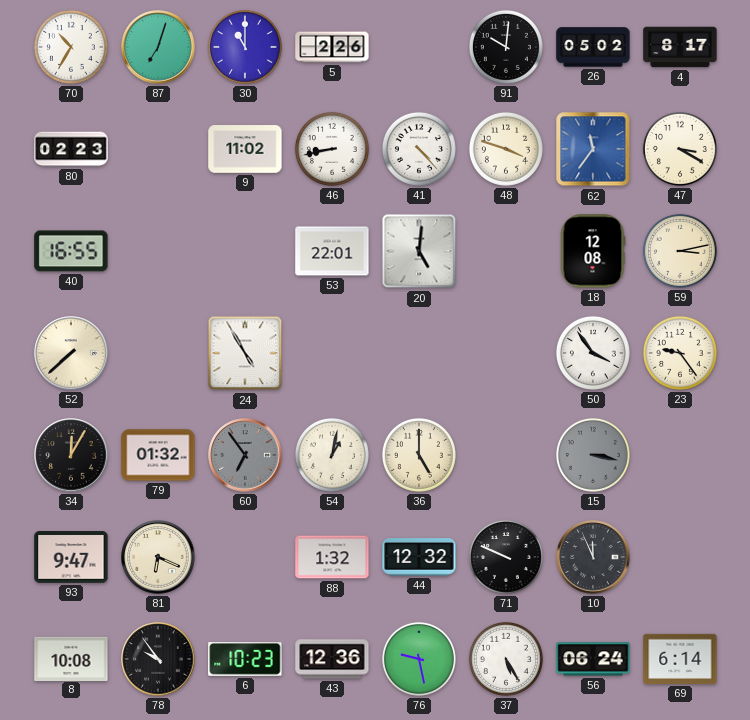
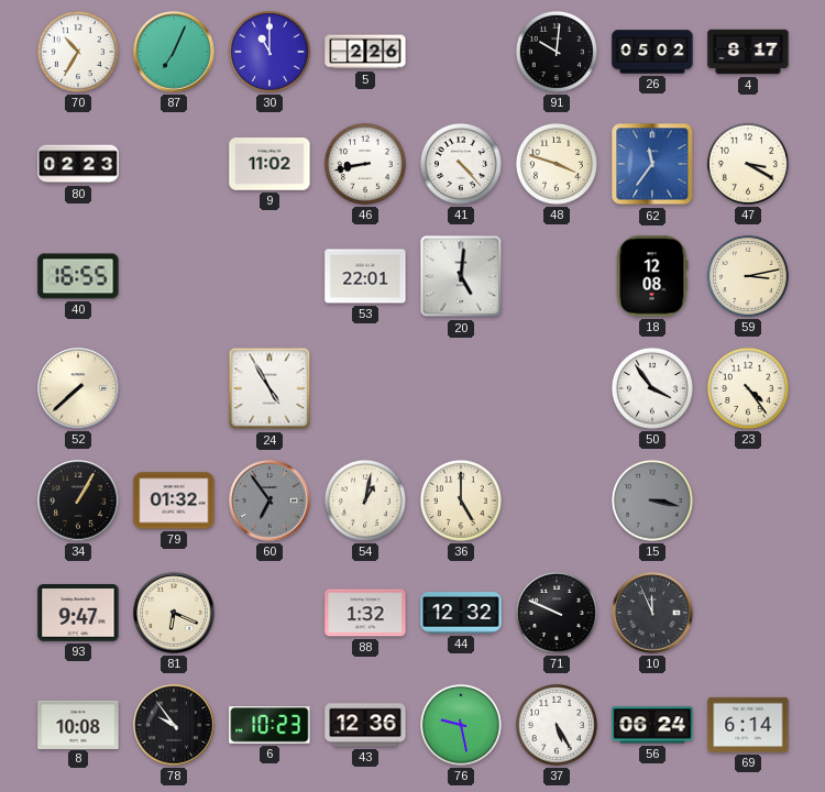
87: 7:03 -> 7:04 (174, 52)
23: 9:24 -> 4:24 (748, 388)
34: 12:05 -> 1:05 (78, 501)
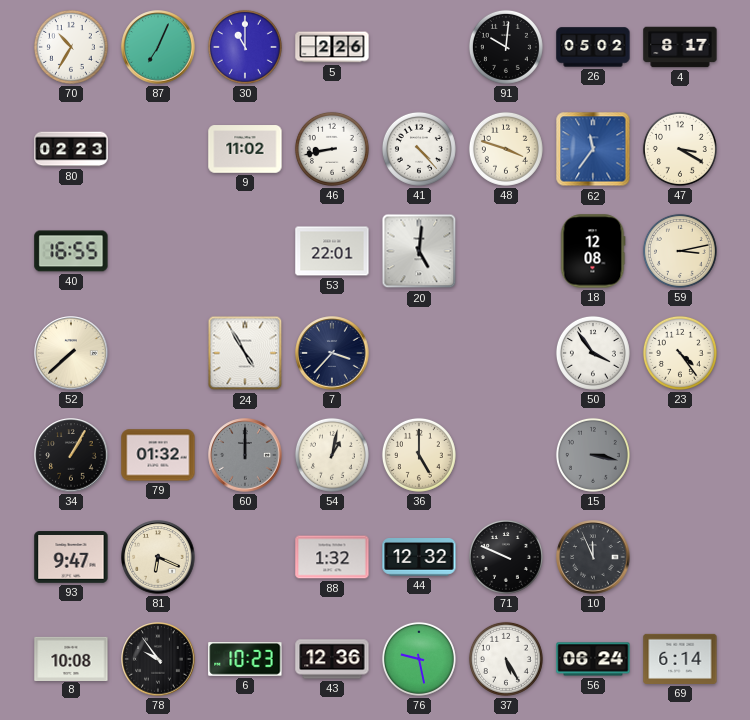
7: none -> 3:37 (332, 353)
60: 6:54 -> 12:00 (245, 455)
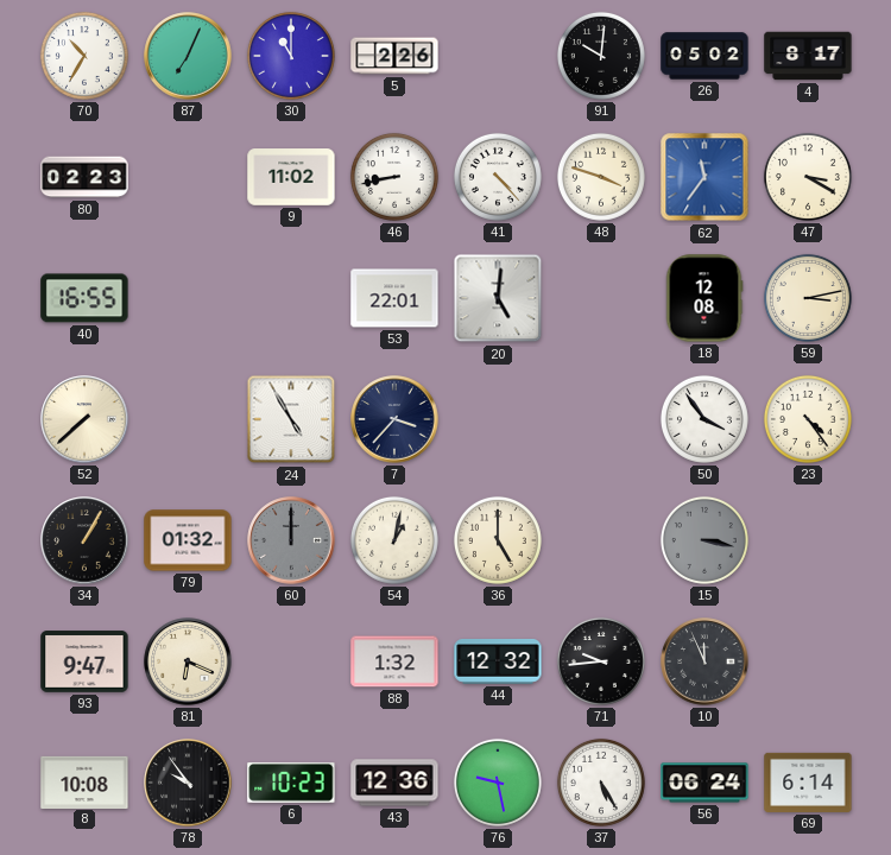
71: 9:49 -> 9:44 (601, 661)
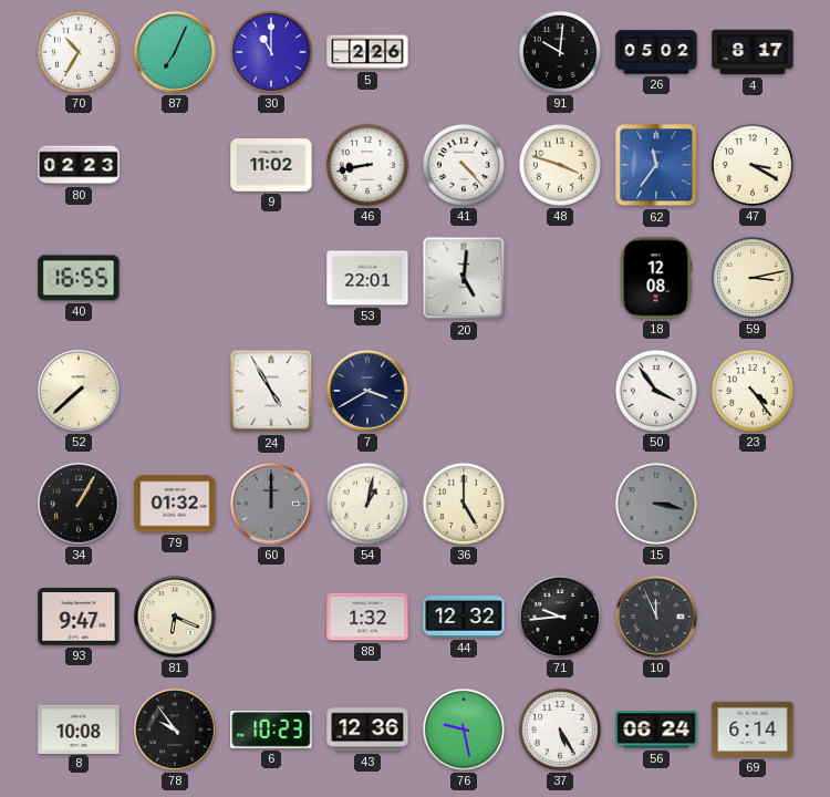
7: 3:37 -> 3:40 (367, 391)
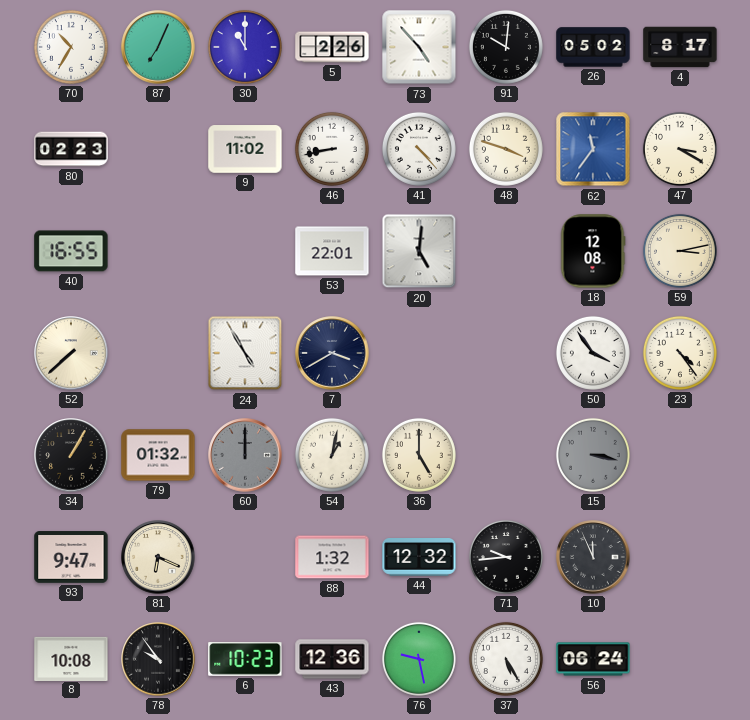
73: none -> 4:53 (419, 47)
69: 6:14 -> none (753, 729)
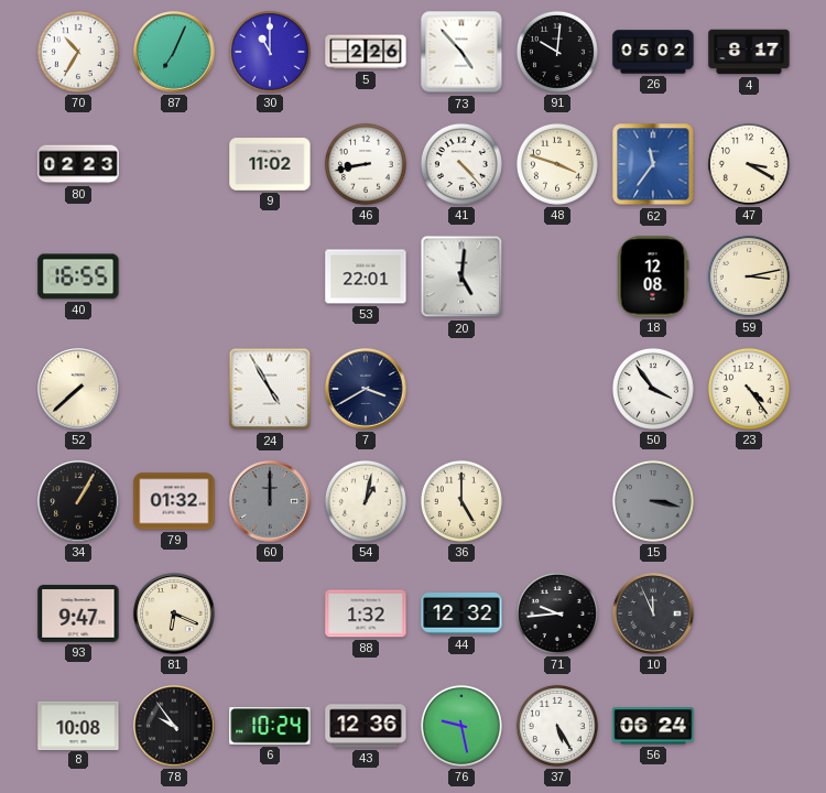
6: 10:23 -> 10:24 (270, 727)
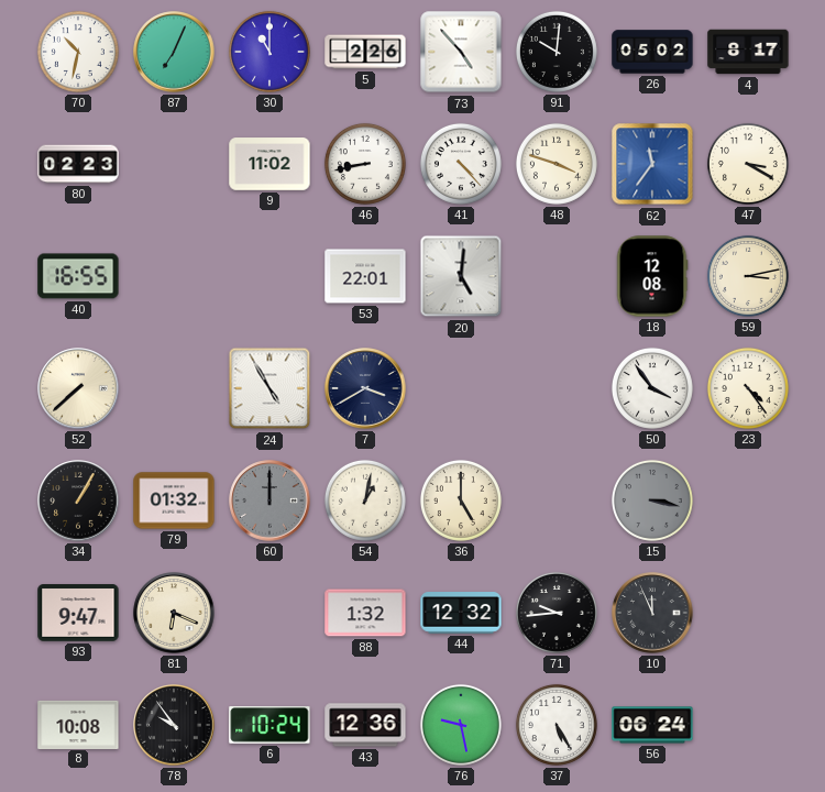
70: 10:35 -> 10:32 (78, 52)
